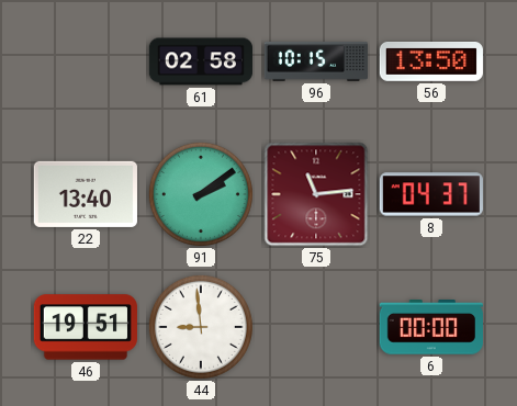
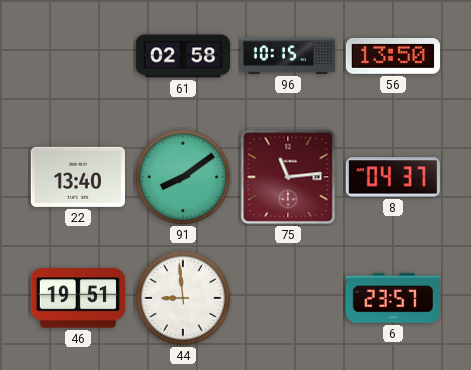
91: 2:09 -> 8:09 (183, 177)
6: 00:00 -> 23:57 (393, 298)
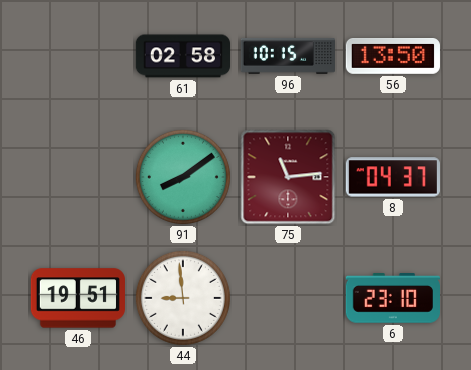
22: 13:40 -> none (78, 177)
6: 23:57 -> 23:10 (393, 298)
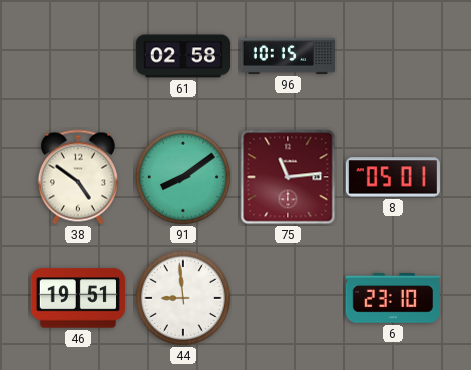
56: 13:50 -> none (393, 57)
38: none -> 4:51 (78, 177)
8: 04:37 -> 05:01 (393, 177)
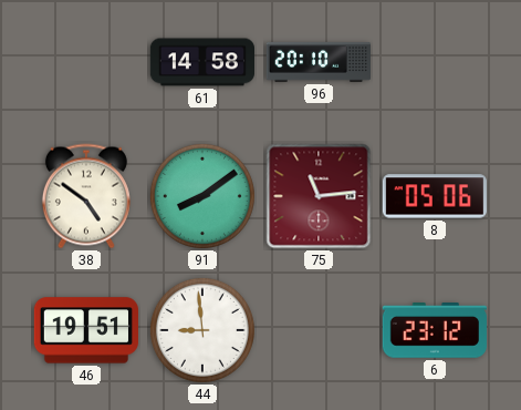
61: 02:58 -> 14:58 (201, 62)
96: 10:15 -> 20:10 (317, 62)
8: 05:01 -> 05:06 (435, 196)
6: 23:10 -> 23:12 (435, 330)
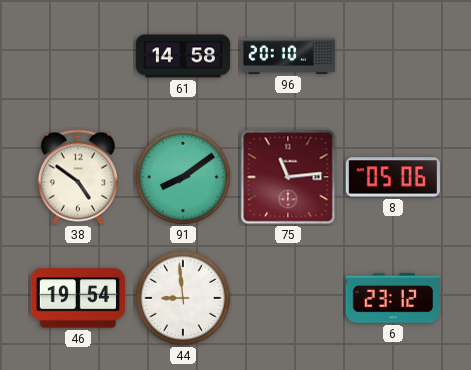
46: 19:51 -> 19:54 (77, 298)
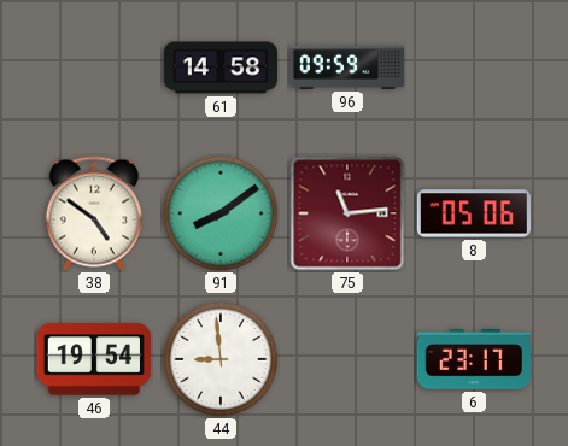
96: 20:10 -> 09:59 (346, 68)
6: 23:12 -> 23:17 (474, 359)
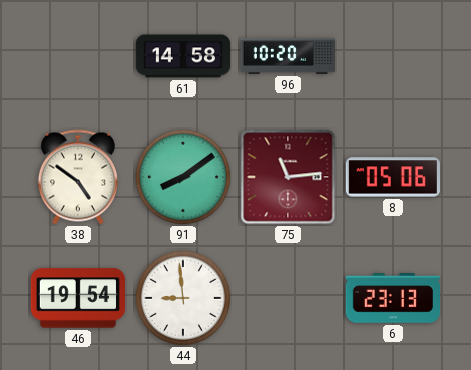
96: 09:59 -> 10:20 (287, 56)
6: 23:17 -> 23:13 (393, 298)
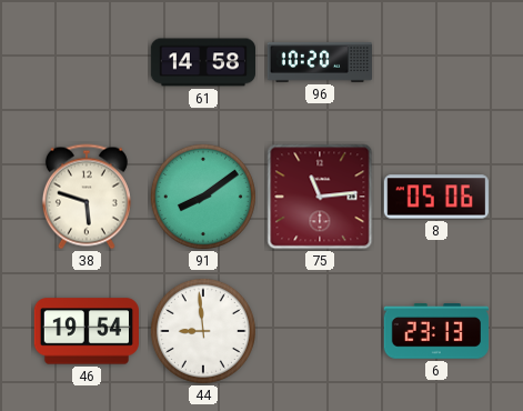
38: 4:51 -> 5:48 (87, 197)
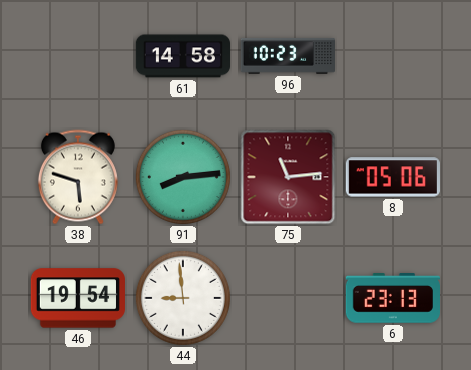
96: 10:20 -> 10:23 (287, 56)
91: 8:09 -> 8:14 (183, 177)
